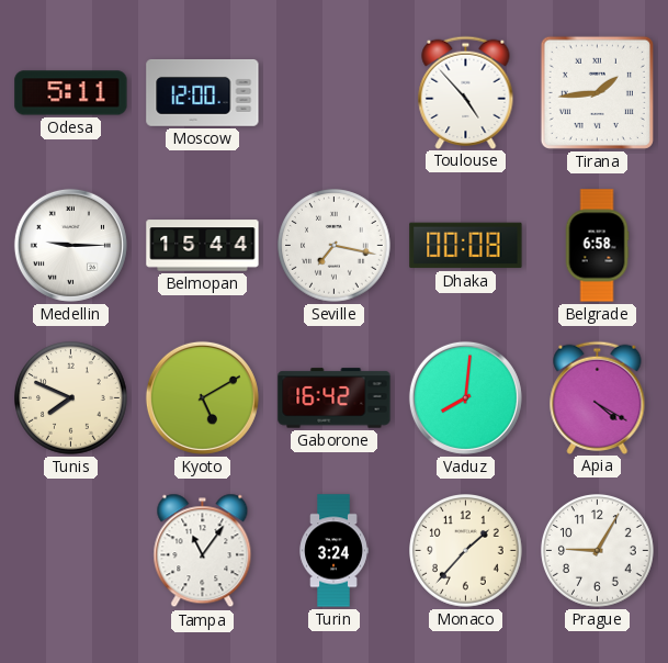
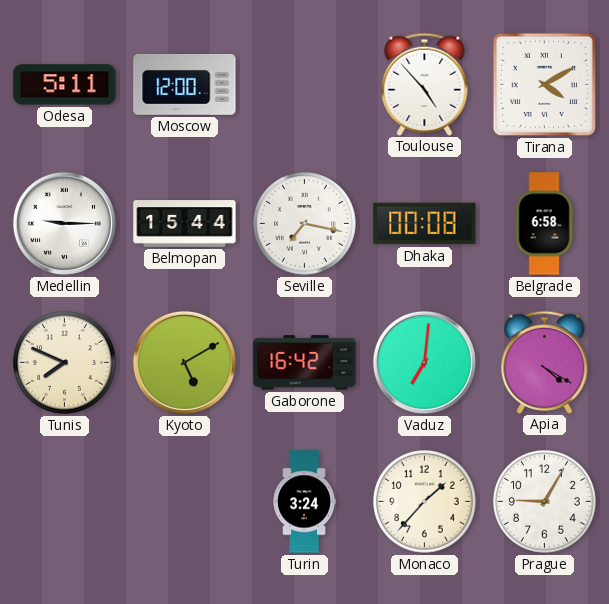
Tirana: 1:44 -> 4:10 (544, 84)
Vaduz: 8:01 -> 7:01 (424, 362)
Tampa: 11:06 -> none (203, 551)
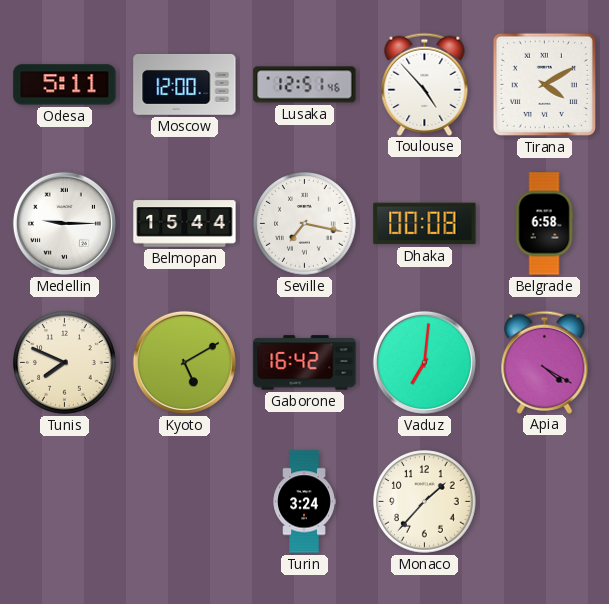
Lusaka: none -> 12:51 (305, 85)
Prague: 9:05 -> none (545, 502)
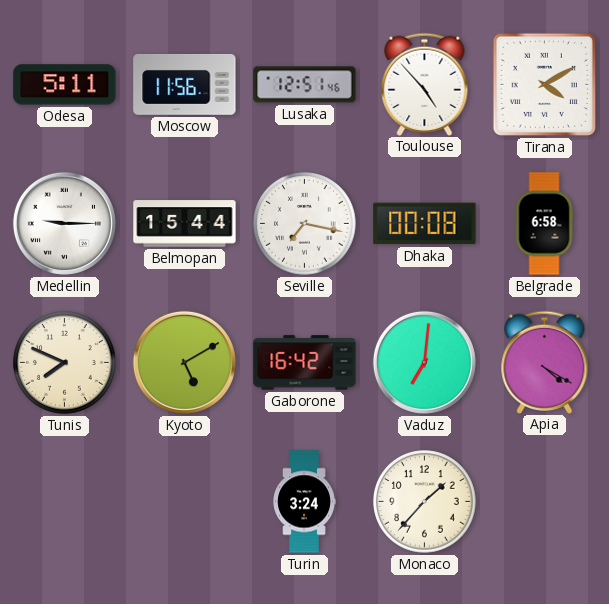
Moscow: 12:00 -> 11:56 (185, 84)
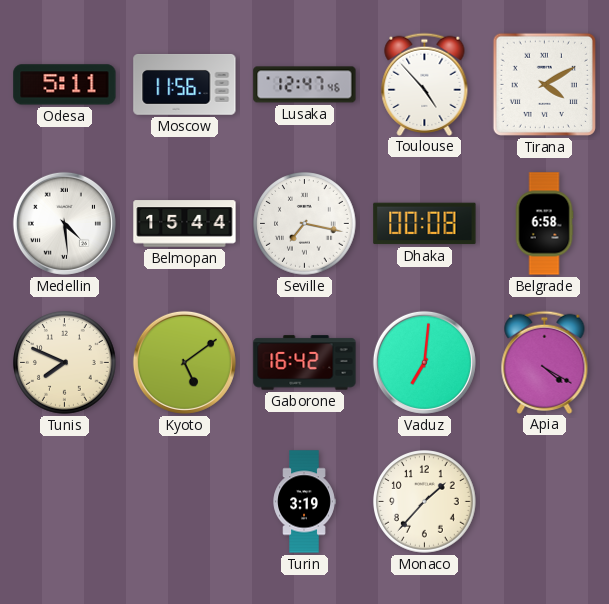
Lusaka: 12:51 -> 12:47 (305, 85)
Medellin: 9:15 -> 4:29 (64, 223)
Kyoto: 5:10 -> 5:09 (184, 362)
Turin: 3:24 -> 3:19 (304, 502)
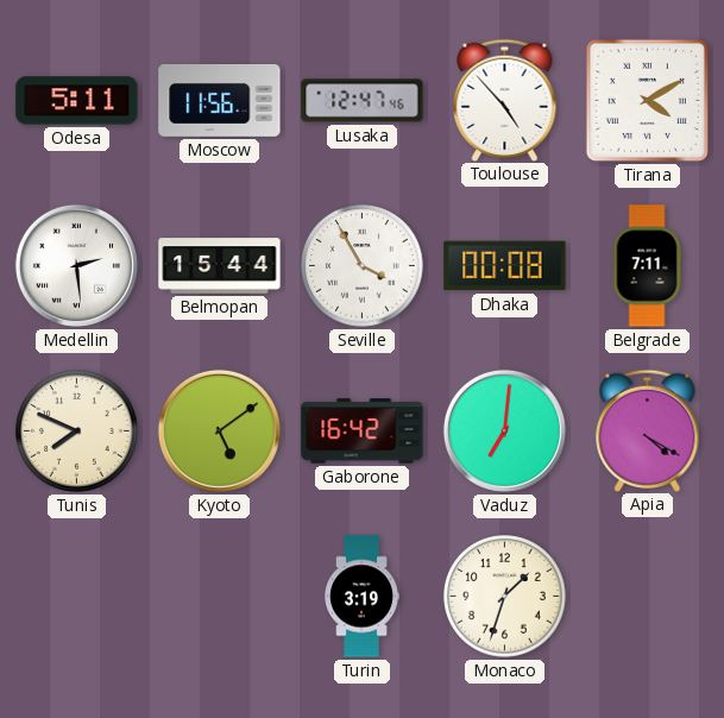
Medellin: 4:29 -> 2:29 (76, 265)
Seville: 7:17 -> 3:55 (363, 266)
Belgrade: 6:58 -> 7:11 (647, 266)
Monaco: 1:37 -> 1:33 (505, 597)
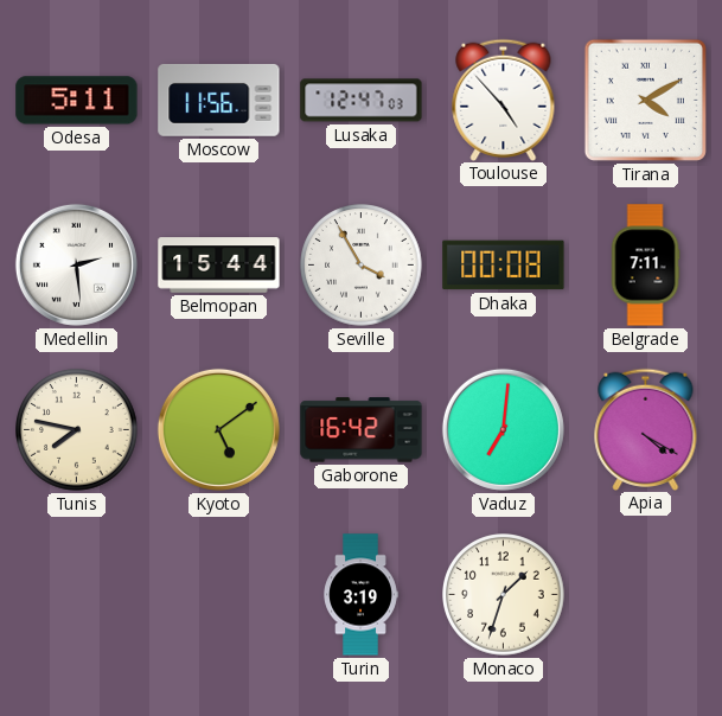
Lusaka: 12:47:46 -> 12:47:03 (362, 101)
Tunis: 7:49 -> 7:47 (77, 430)
